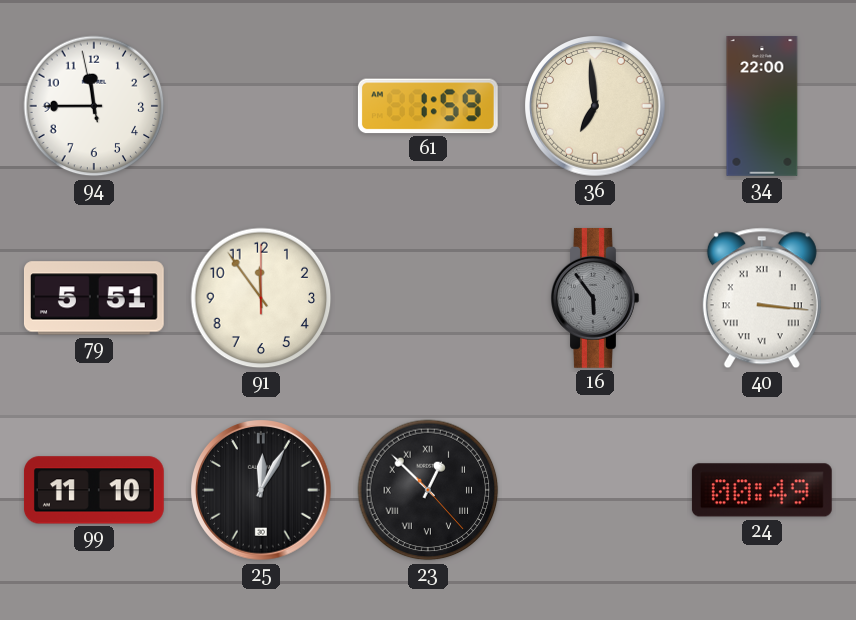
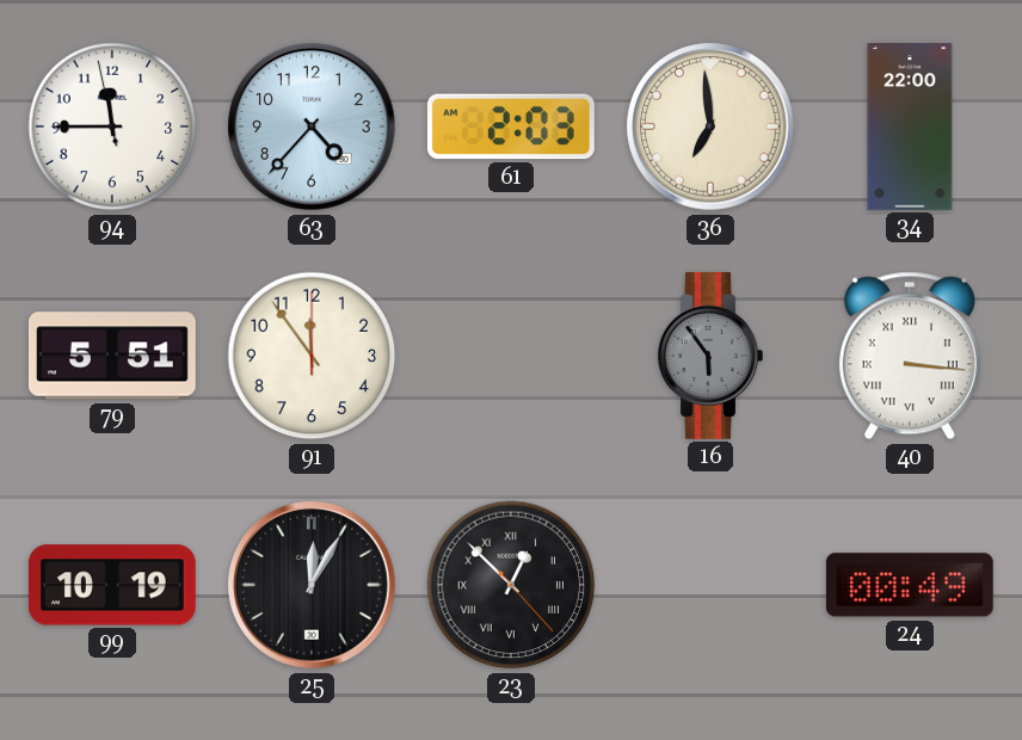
63: none -> 4:37 (312, 127)
61: 1:59 -> 2:03 (511, 127)
99: 11:10 -> 10:19 (112, 585)
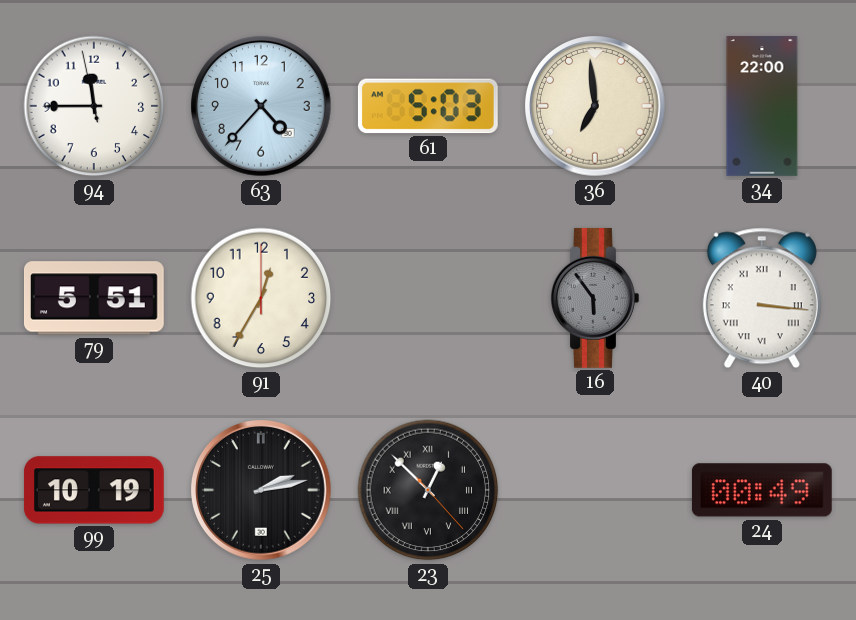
61: 2:03 -> 5:03 (428, 106)
91: 11:54 -> 12:35 (261, 298)
25: 12:05 -> 2:13 (261, 490)
